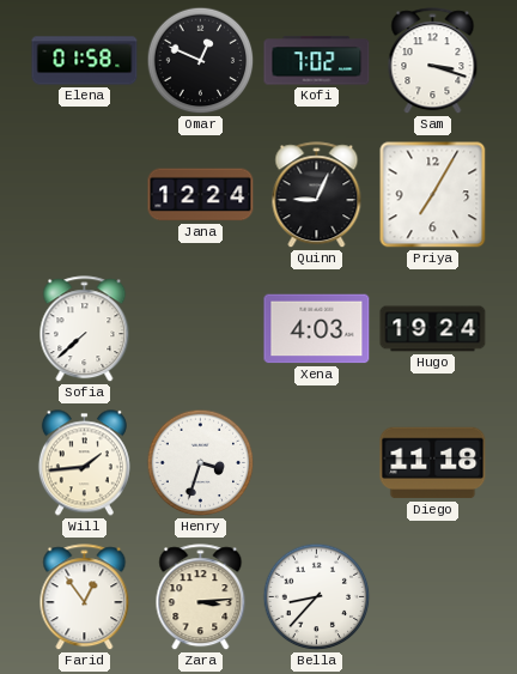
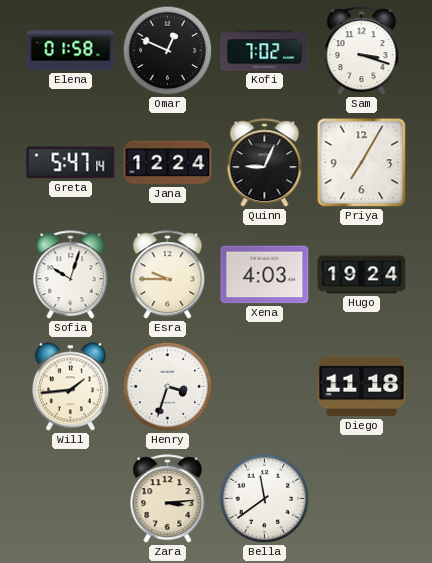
Greta: none -> 5:47 (71, 163)
Sofia: 7:38 -> 10:03 (71, 275)
Esra: none -> 9:45 (168, 275)
Farid: 12:54 -> none (85, 597)
Bella: 8:37 -> 11:39 (265, 499)
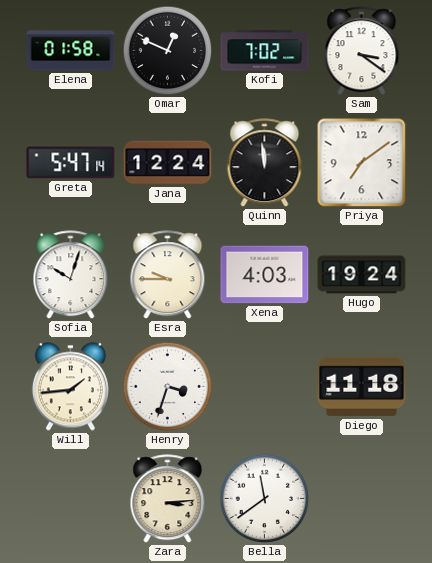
Sam: 3:18 -> 3:21 (362, 51)
Quinn: 9:04 -> 11:59 (265, 163)
Priya: 7:05 -> 7:09 (362, 163)
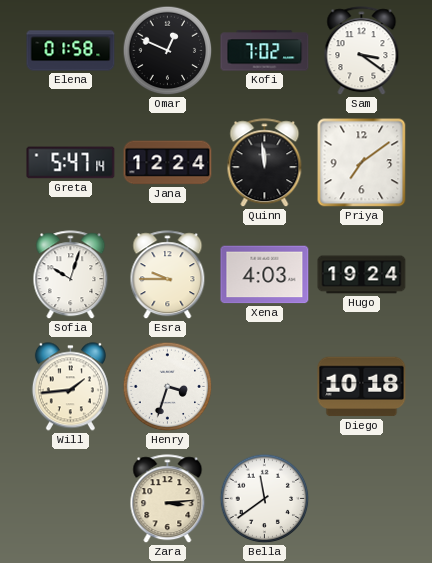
Diego: 11:18 -> 10:18 (362, 387)
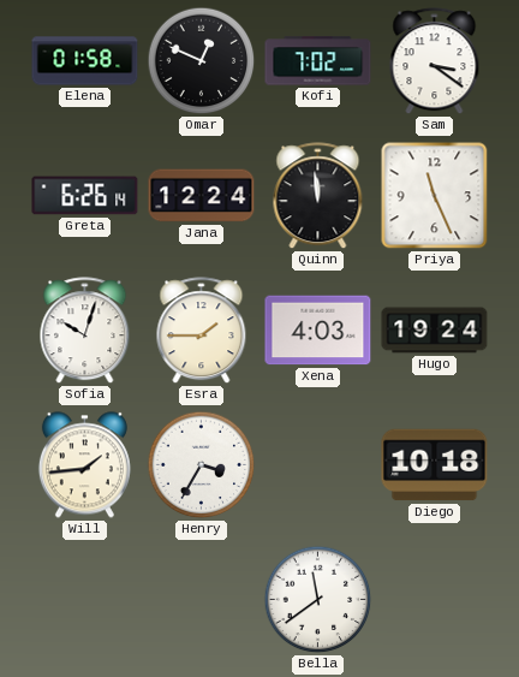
Greta: 5:47 -> 6:26 (85, 196)
Priya: 7:09 -> 11:26 (435, 196)
Esra: 9:45 -> 1:45 (202, 331)
Henry: 3:33 -> 3:35 (202, 465)
Zara: 3:14 -> none (168, 499)
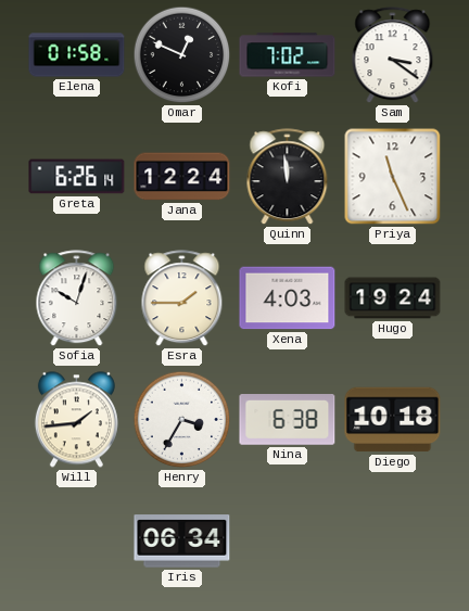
Nina: none -> 6:38 (288, 420)
Iris: none -> 06:34 (182, 542)
Bella: 11:39 -> none (318, 600)
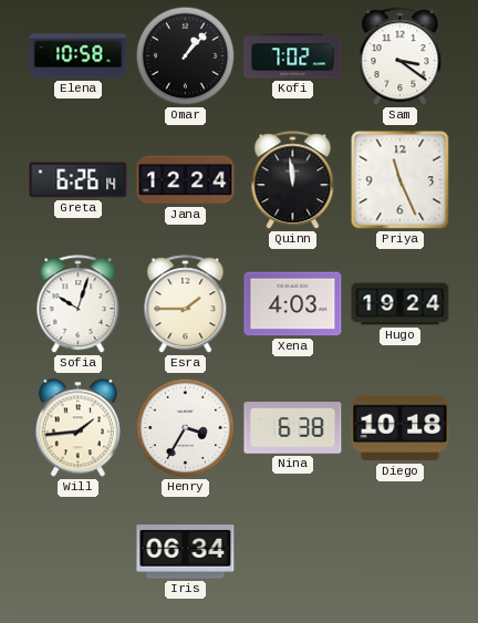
Elena: 01:58 -> 10:58 (79, 56)
Omar: 12:49 -> 1:07 (186, 56)
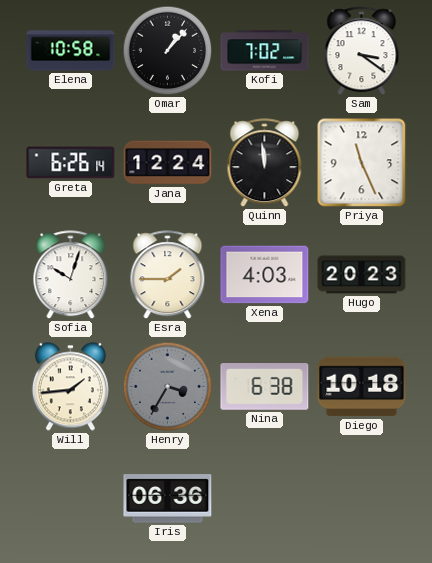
Hugo: 19:24 -> 20:23 (362, 275)
Henry dial: white -> grey (168, 387)
Iris: 06:34 -> 06:36 (168, 499)
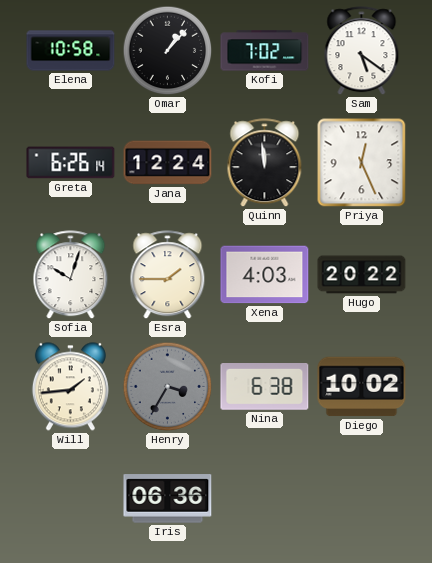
Sam: 3:21 -> 5:21 (362, 51)
Priya: 11:26 -> 12:26 (362, 163)
Hugo: 20:23 -> 20:22 (362, 275)
Diego: 10:18 -> 10:02 (362, 387)
